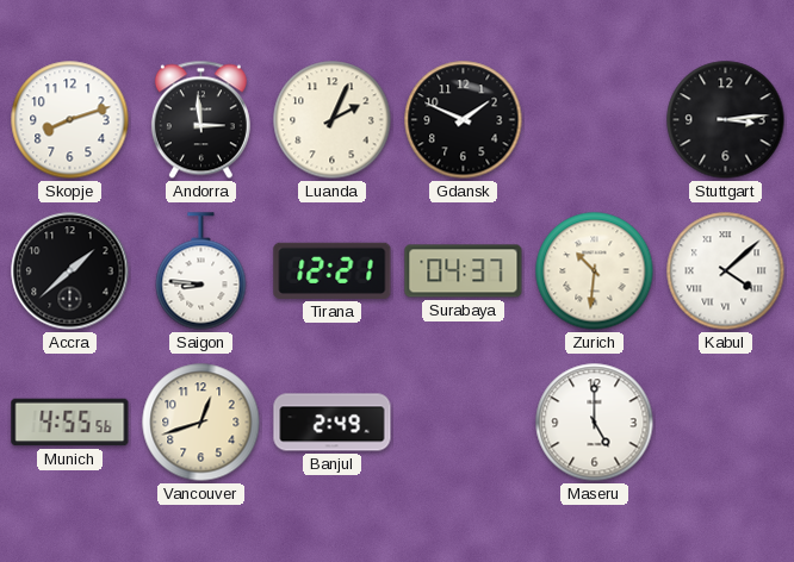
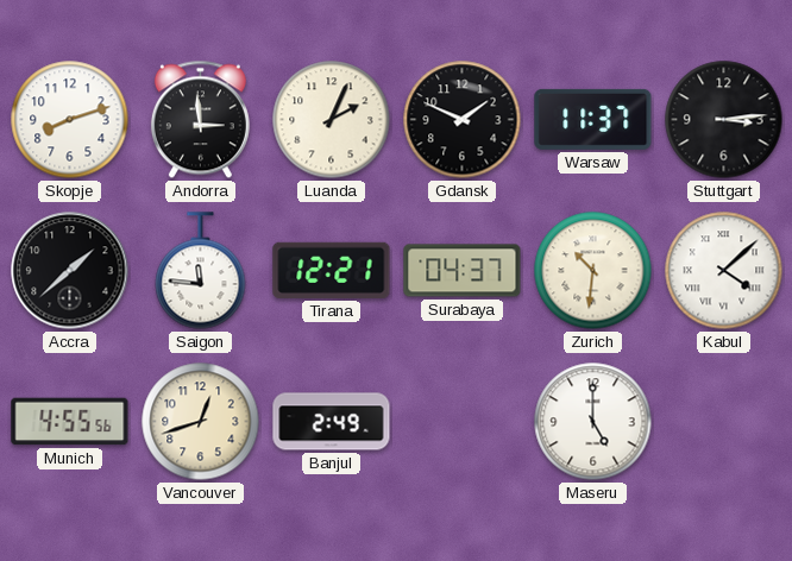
Warsaw: none -> 11:37 (593, 119)
Saigon: 8:46 -> 11:46 (201, 271)
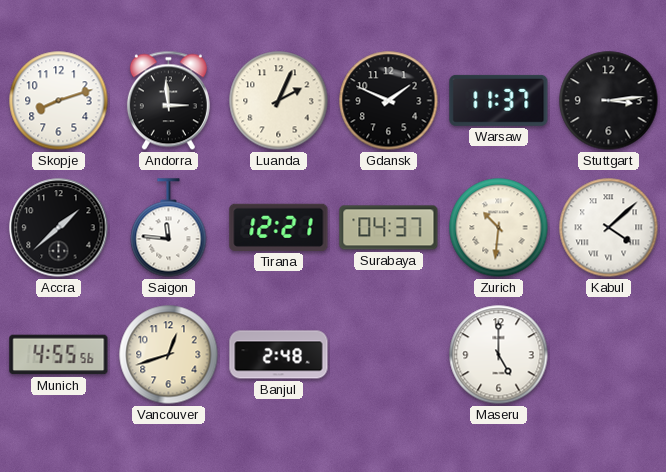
Banjul: 2:49 -> 2:48 (279, 355)
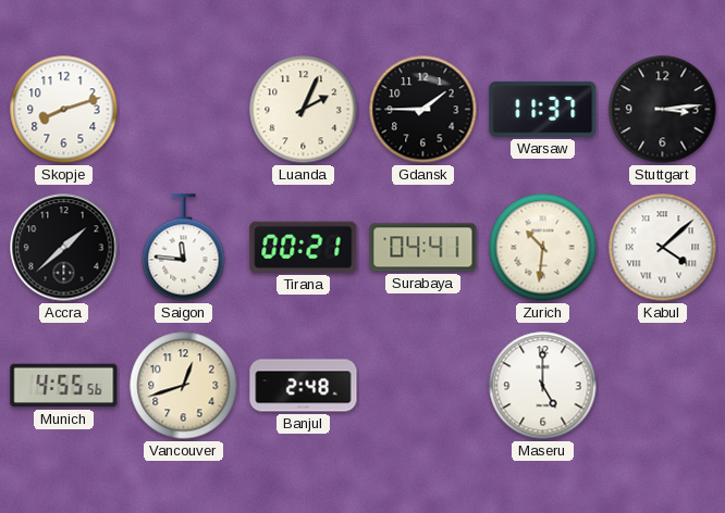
Andorra: 2:59 -> none (168, 101)
Gdansk: 1:49 -> 1:45 (423, 110)
Tirana: 12:21 -> 00:21 (304, 247)
Surabaya: 04:37 -> 04:41 (423, 248)
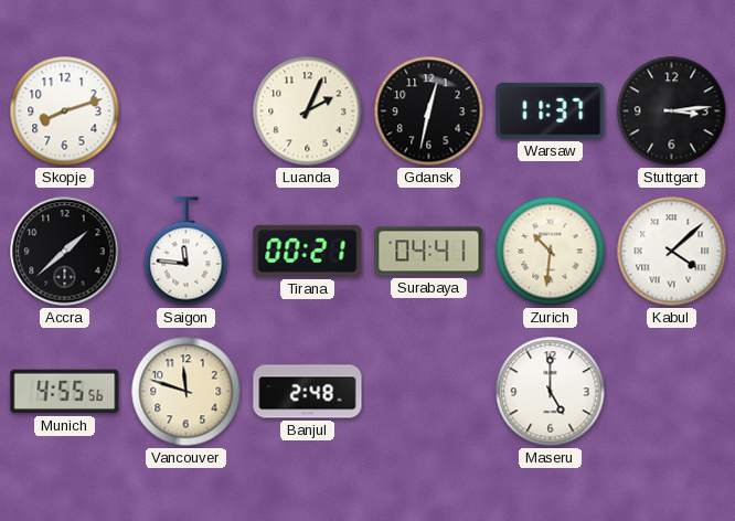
Gdansk: 1:45 -> 12:32 (429, 111)
Vancouver: 12:42 -> 11:48 (187, 392)
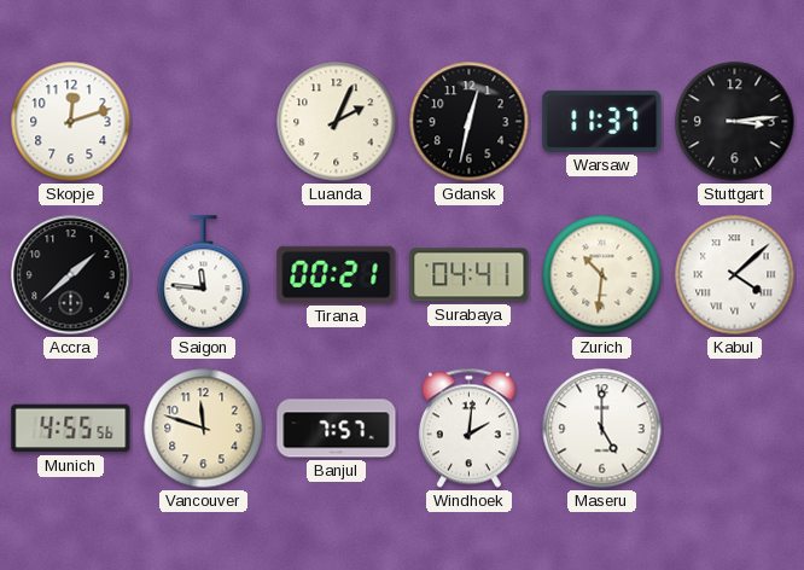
Skopje: 8:12 -> 12:12 (71, 122)
Banjul: 2:48 -> 7:57 (337, 429)
Windhoek: none -> 2:01 (468, 429)
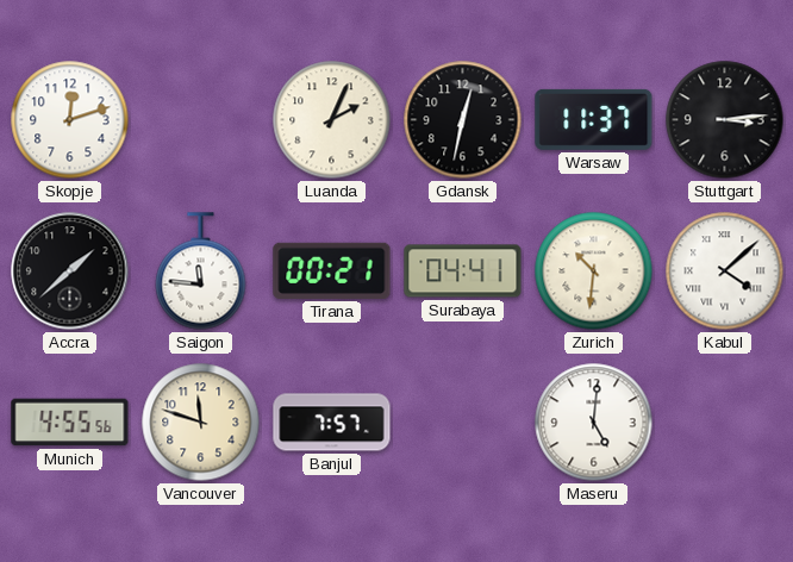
Windhoek: 2:01 -> none (468, 429)
Maseru: 5:00 -> 5:01 (594, 423)
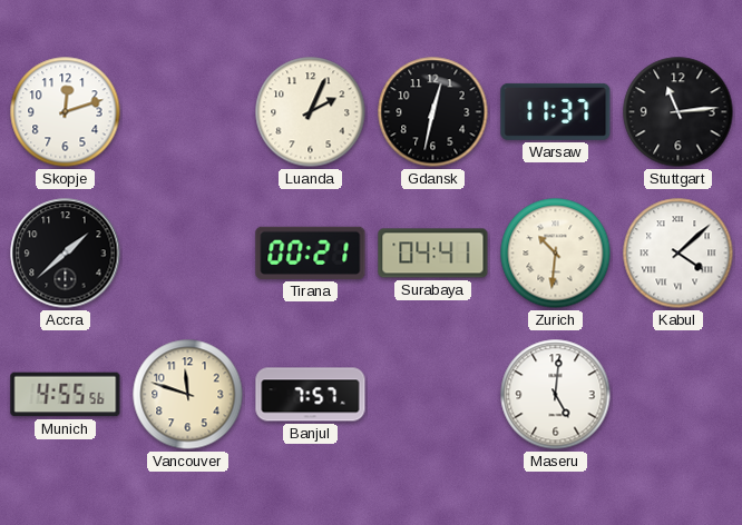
Stuttgart: 3:14 -> 11:14 (678, 112)
Saigon: 11:46 -> none (201, 271)
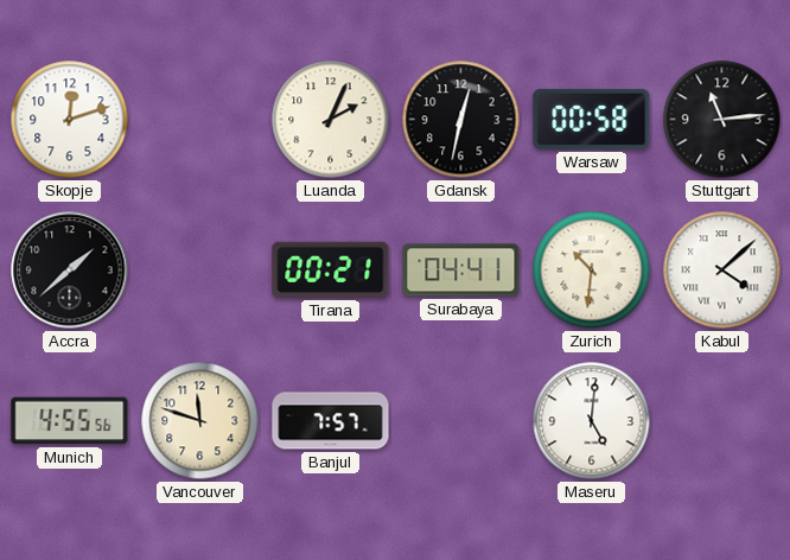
Warsaw: 11:37 -> 00:58 (592, 119)
